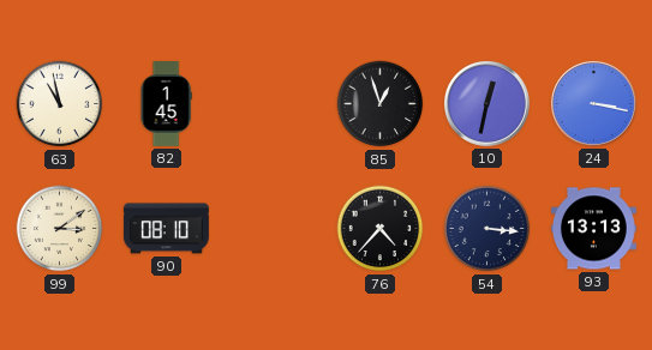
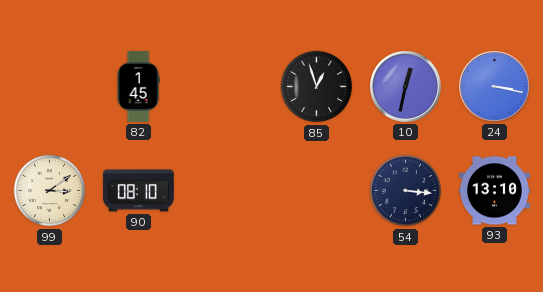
63: 10:58 -> none (60, 104)
76: 4:37 -> none (381, 229)
93: 13:13 -> 13:10 (495, 191)
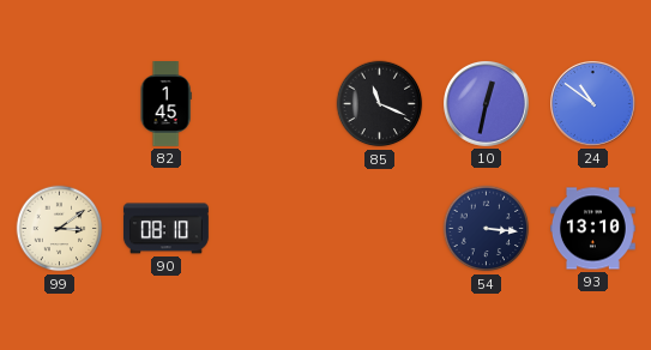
85: 12:57 -> 11:19 (380, 104)
24: 3:17 -> 10:51 (593, 104)
